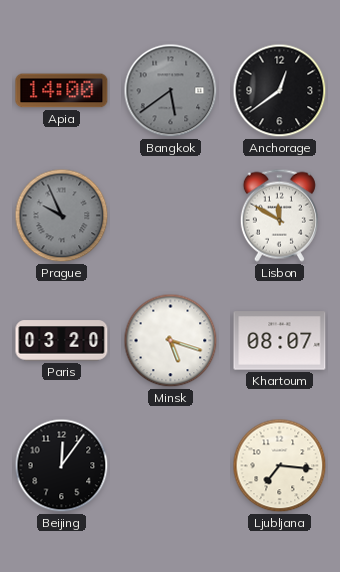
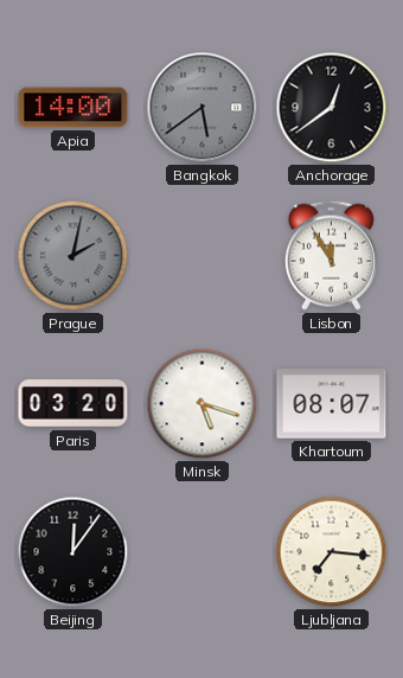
Prague: 9:56 -> 2:02 (73, 256)
Lisbon: 11:50 -> 11:55 (331, 255)
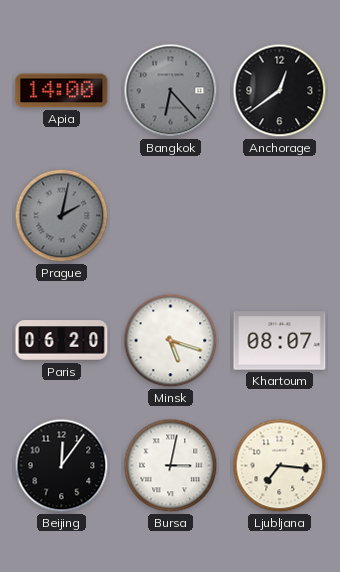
Bangkok: 5:39 -> 6:23 (171, 91)
Lisbon: 11:55 -> none (331, 255)
Paris: 03:20 -> 06:20 (62, 341)
Bursa: none -> 3:02 (171, 466)
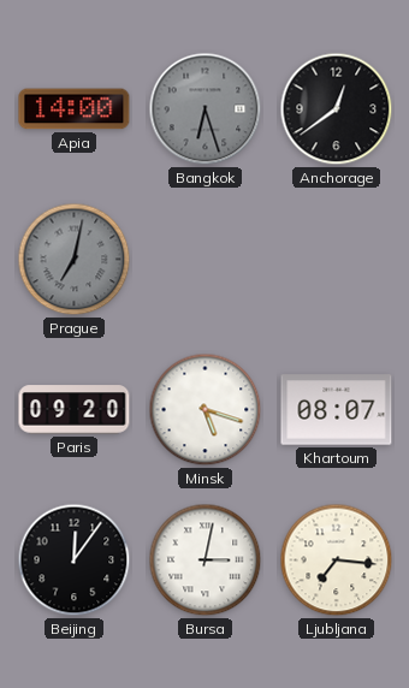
Bangkok: 6:23 -> 6:27 (206, 109)
Prague: 2:02 -> 7:02 (75, 260)
Paris: 06:20 -> 09:20 (75, 410)
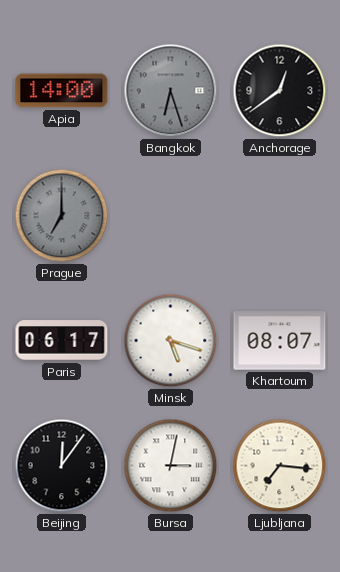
Prague: 7:02 -> 7:00 (62, 216)
Paris: 09:20 -> 06:17 (62, 341)
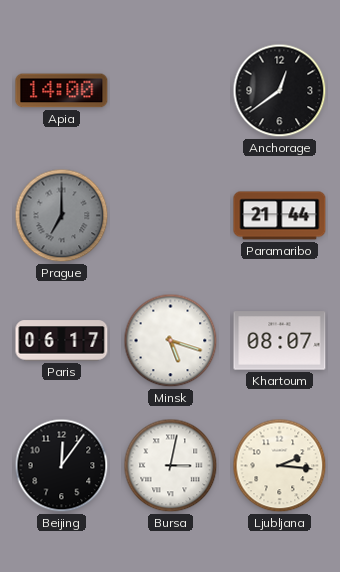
Bangkok: 6:27 -> none (171, 91)
Paramaribo: none -> 21:44 (280, 216)
Ljubljana: 7:16 -> 2:16 (280, 466)
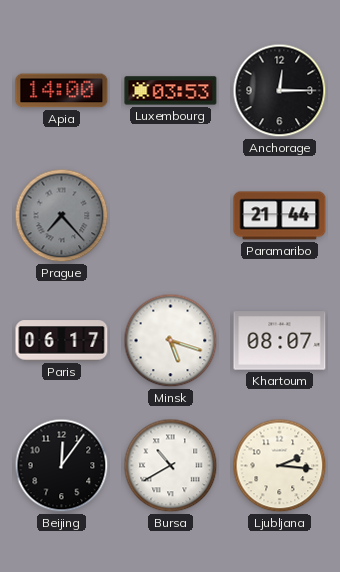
Luxembourg: none -> 03:53 (171, 91)
Anchorage: 12:39 -> 12:15 (280, 91)
Prague: 7:00 -> 7:23 (62, 216)
Bursa: 3:02 -> 10:40 (171, 466)
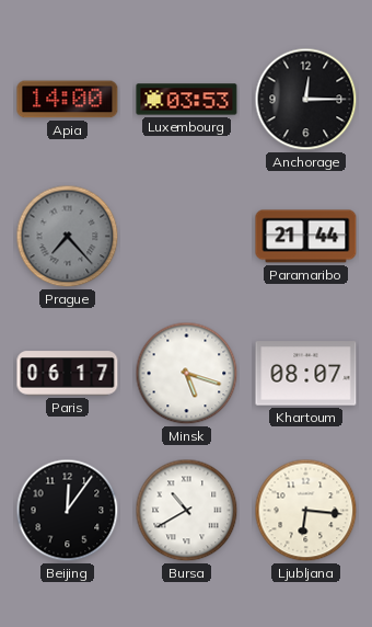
Ljubljana: 2:16 -> 6:16 (306, 511)
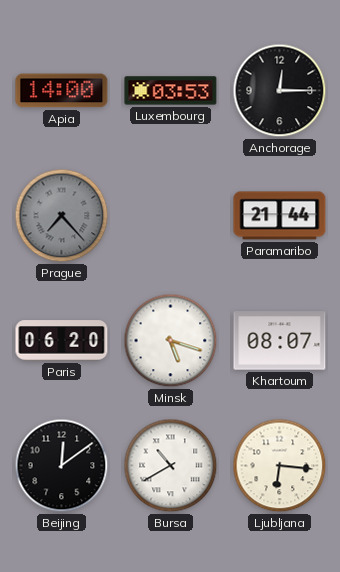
Paris: 06:17 -> 06:20 (62, 341)
Beijing: 12:06 -> 12:09 (62, 466)
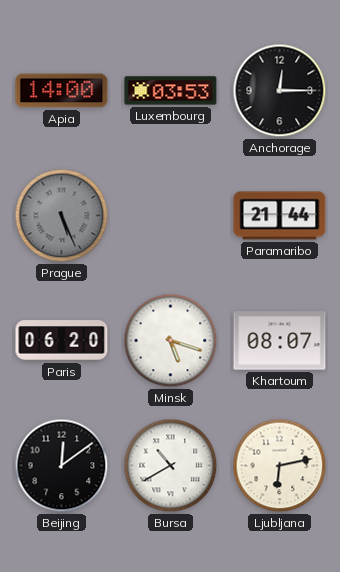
Prague: 7:23 -> 5:26 (62, 216)
Ljubljana: 6:16 -> 6:13 (280, 466)
